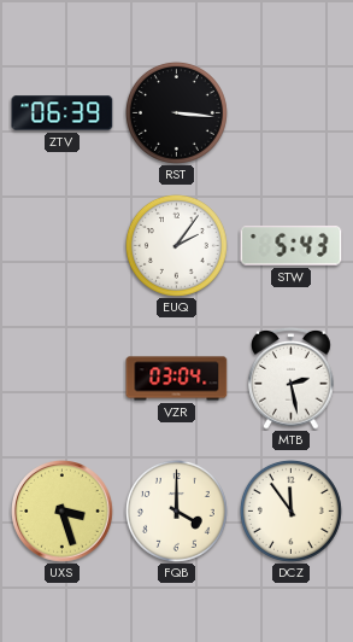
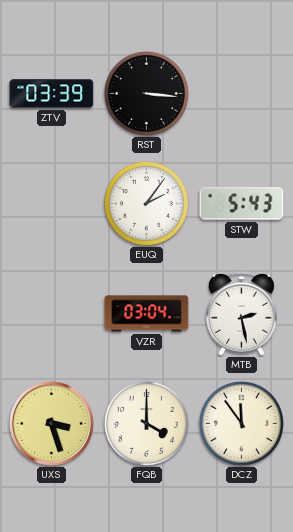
ZTV: 06:39 -> 03:39 (52, 94)
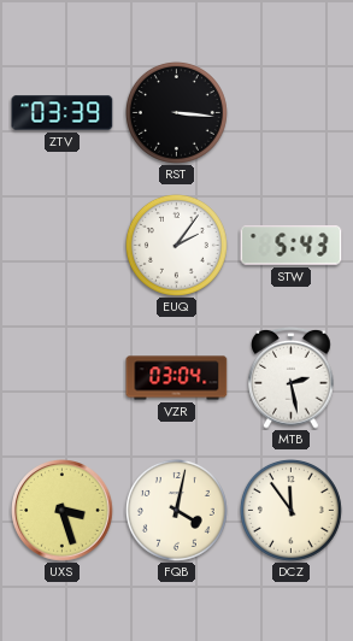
FQB: 4:00 -> 4:02 (176, 510)
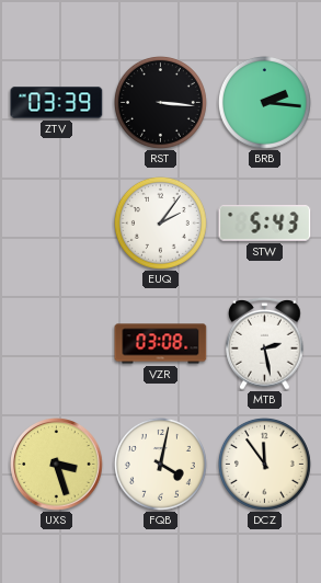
BRB: none -> 2:16 (264, 102)
VZR: 03:04 -> 03:08 (161, 344)
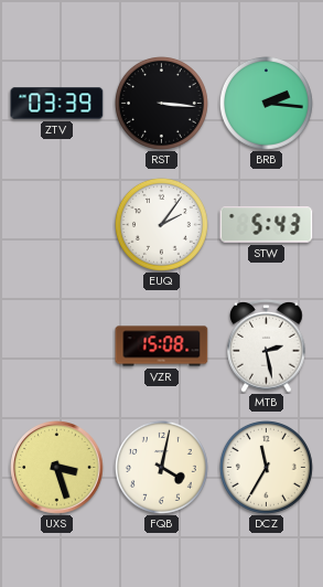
VZR: 03:08 -> 15:08 (162, 346)
DCZ: 11:54 -> 11:35 (266, 467)
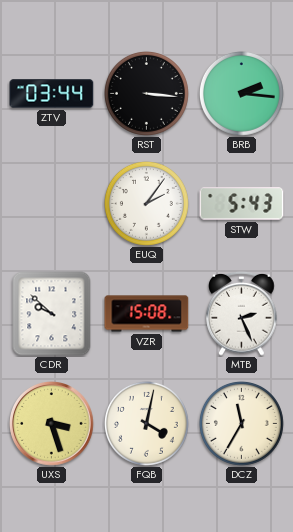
ZTV: 03:39 -> 03:44 (52, 94)
CDR: none -> 9:52 (52, 314)
MTB: 2:28 -> 2:26 (242, 313)
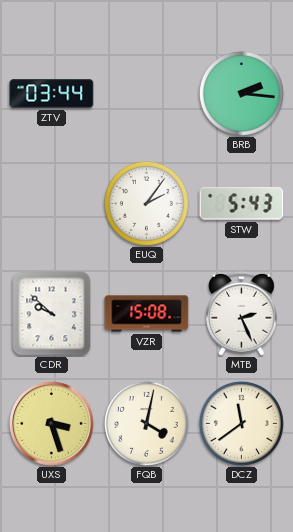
RST: 3:16 -> none (146, 93)
DCZ: 11:35 -> 11:39 (241, 423)
